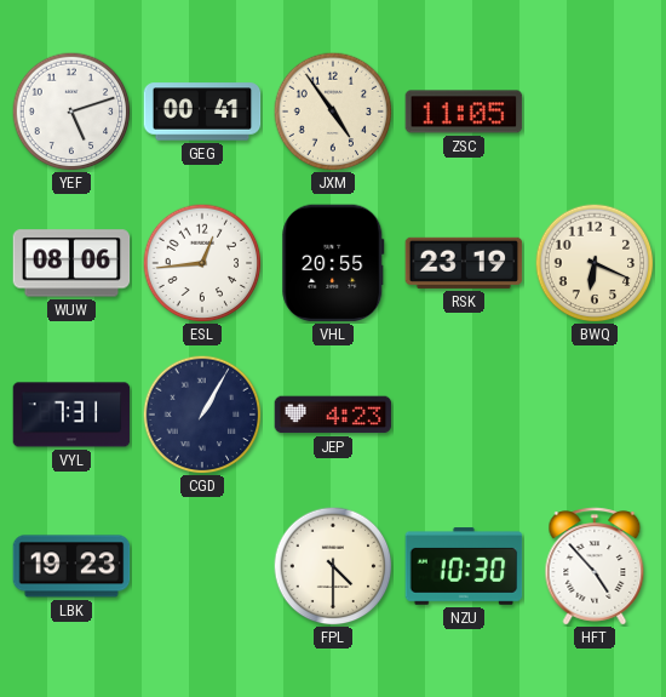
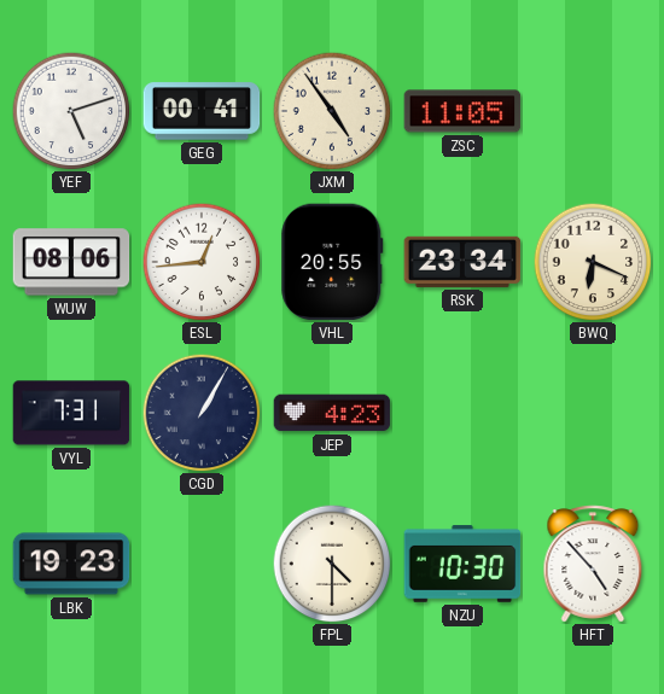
RSK: 23:19 -> 23:34 (462, 262)
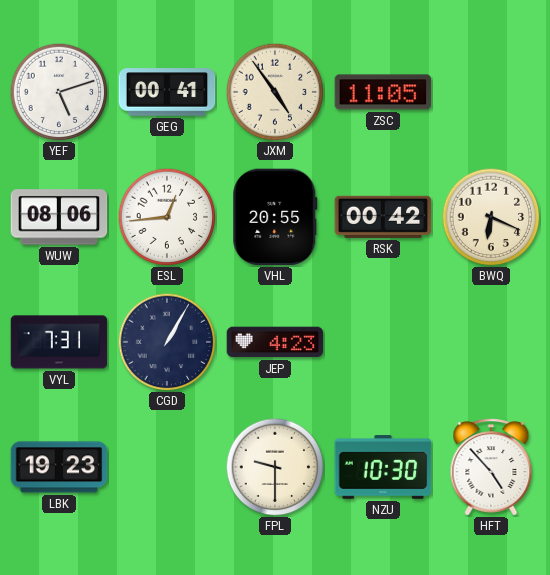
RSK: 23:34 -> 00:42 (383, 217)
FPL: 4:30 -> 9:30 (275, 467)
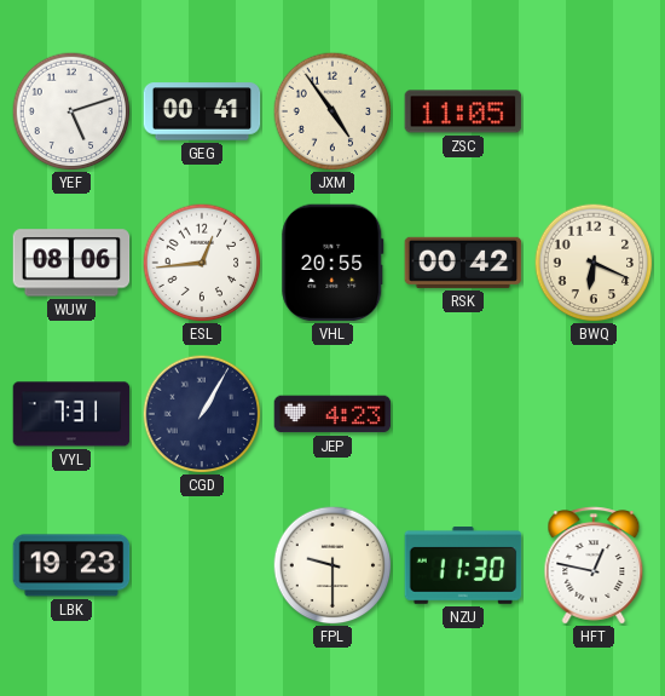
NZU: 10:30 -> 11:30 (463, 565)
HFT: 4:53 -> 12:47 (594, 565)
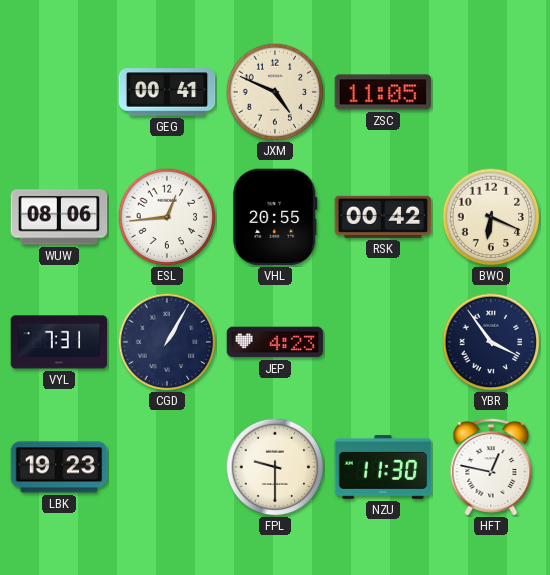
YEF: 5:12 -> none (71, 111)
JXM: 4:54 -> 4:49 (275, 92)
YBR: none -> 3:54 (491, 342)
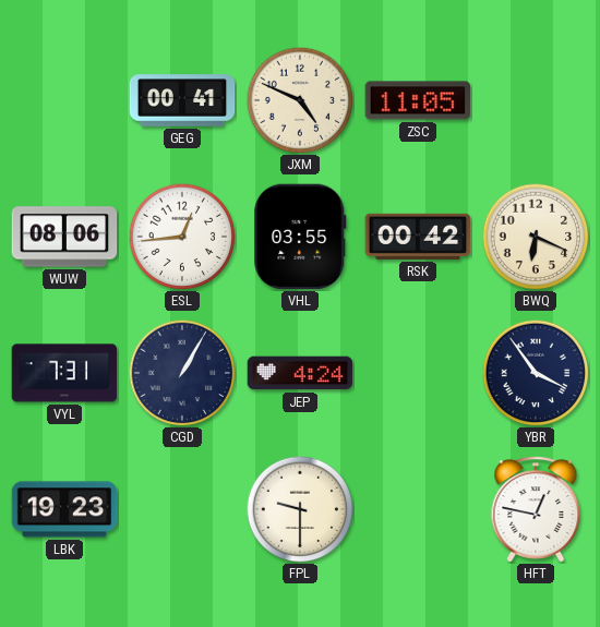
VHL: 20:55 -> 03:55 (300, 237)
JEP: 4:23 -> 4:24 (300, 373)
NZU: 11:30 -> none (383, 467)
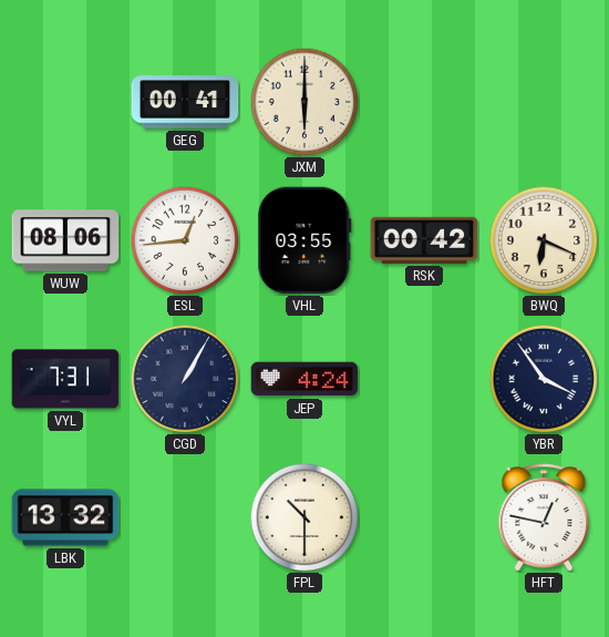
JXM: 4:49 -> 6:00 (304, 102)
ZSC: 11:05 -> none (418, 100)
LBK: 19:23 -> 13:32 (65, 517)
FPL: 9:30 -> 10:30 (304, 517)
